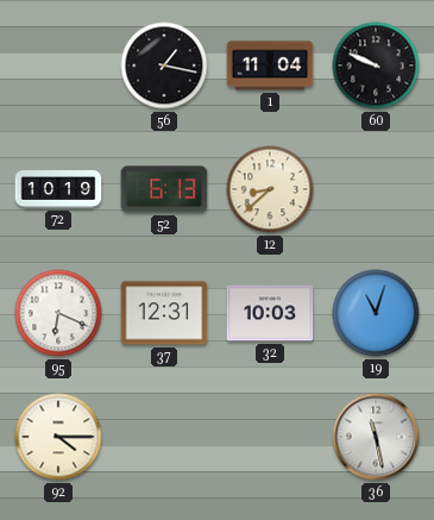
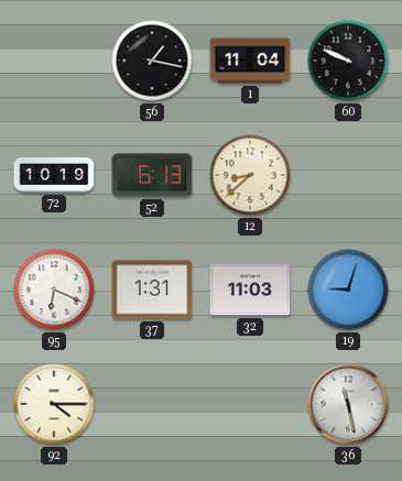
37: 12:31 -> 1:31 (152, 289)
32: 10:03 -> 11:03 (250, 289)
19: 11:03 -> 9:03 (348, 289)
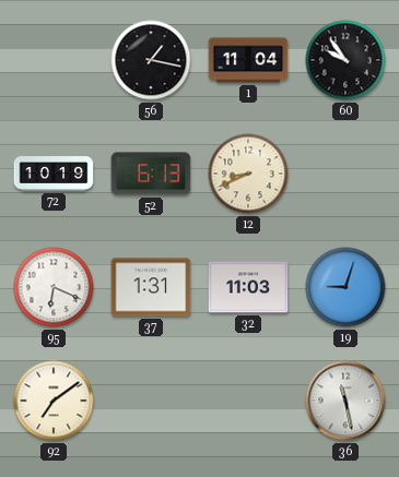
60: 9:49 -> 9:54 (345, 60)
12: 8:38 -> 8:41 (248, 174)
92: 4:15 -> 7:09 (54, 401)
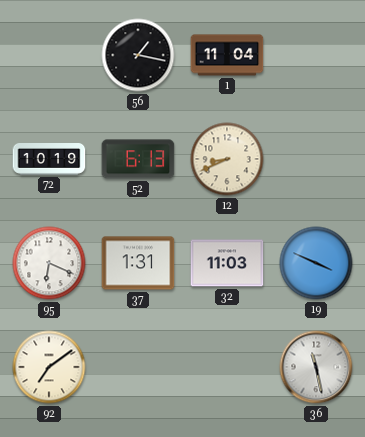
60: 9:54 -> none (345, 60)
19: 9:03 -> 3:49 (316, 263)
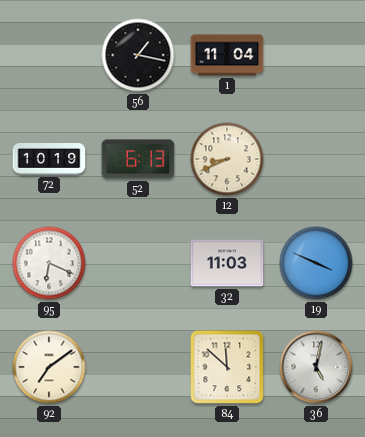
37: 1:31 -> none (138, 263)
84: none -> 11:52 (227, 367)
36: 11:28 -> 5:02 (316, 367)
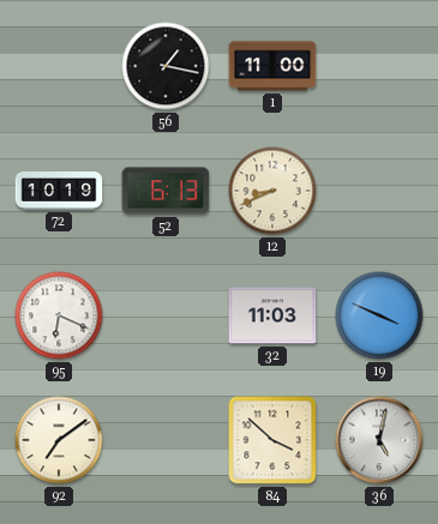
1: 11:04 -> 11:00 (272, 66)
84: 11:52 -> 3:52 (272, 440)
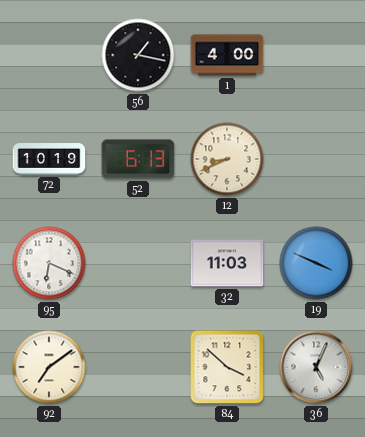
1: 11:00 -> 4:00 (227, 55)
36: 5:02 -> 5:04 (316, 367)
